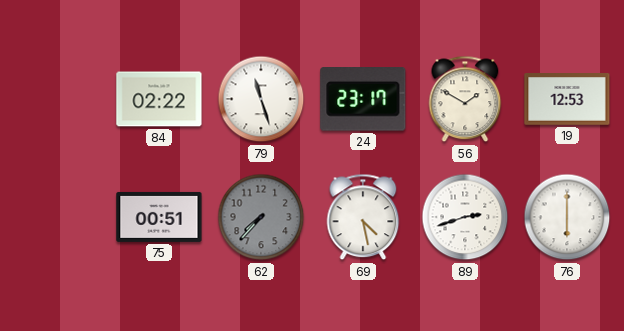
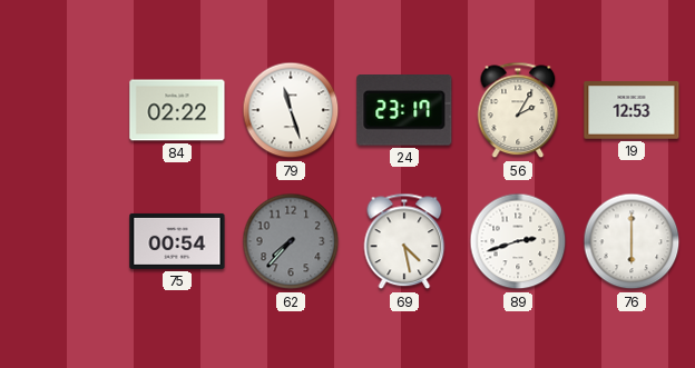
56: 1:50 -> 2:05 (518, 110)
75: 00:51 -> 00:54 (177, 241)
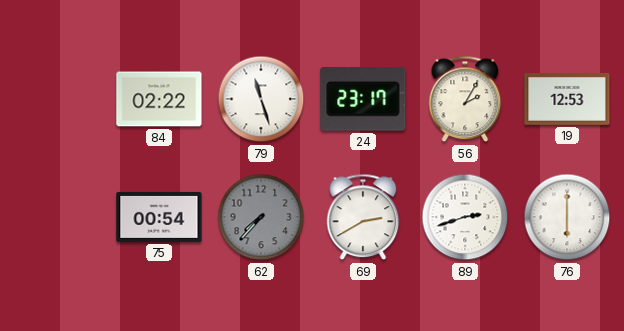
69: 4:28 -> 2:40 (363, 217)
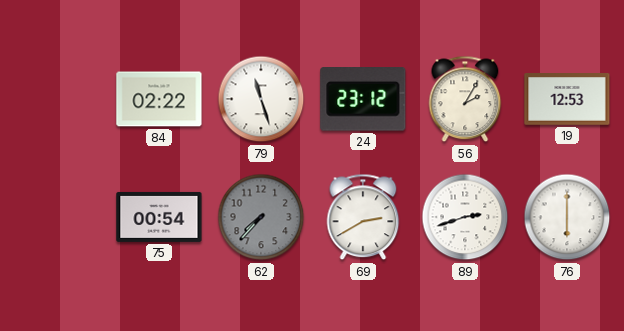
24: 23:17 -> 23:12 (363, 100)
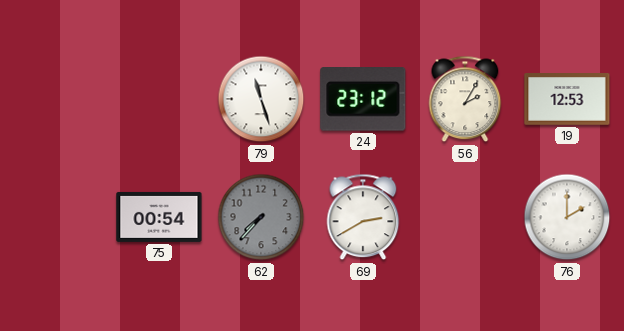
84: 02:22 -> none (159, 99)
89: 2:42 -> none (465, 217)
76: 6:00 -> 2:00 (567, 217)
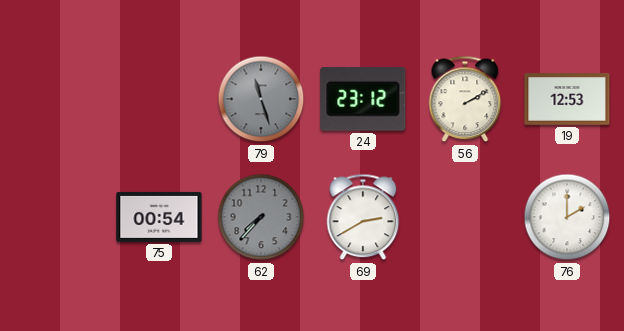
79 dial: white -> grey (261, 99)
56: 2:05 -> 2:10 (465, 99)
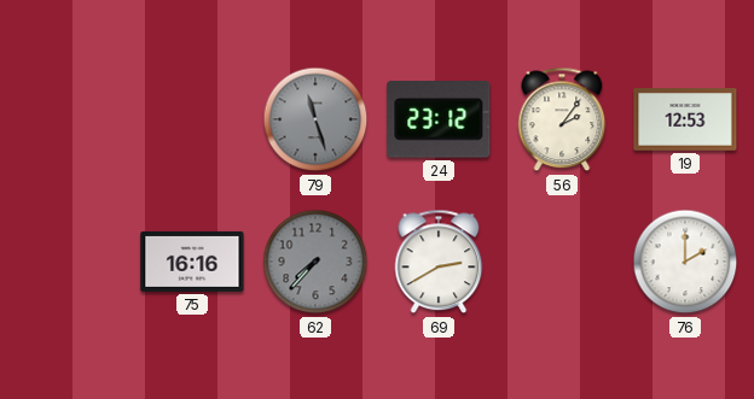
56: 2:10 -> 2:06 (562, 119)
75: 00:54 -> 16:16 (192, 262)
